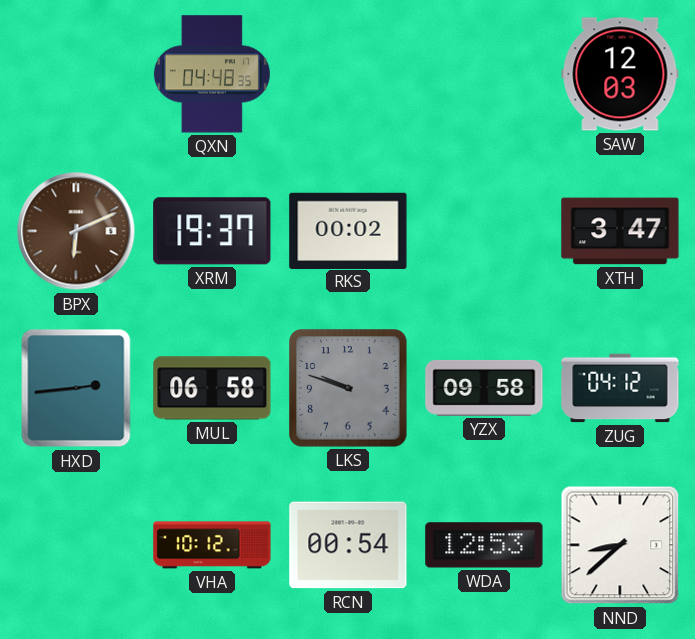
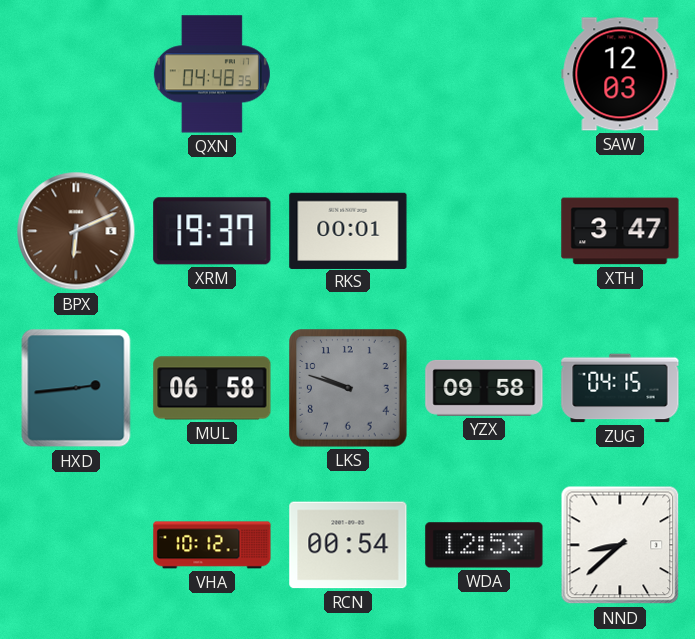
RKS: 00:02 -> 00:01 (348, 230)
ZUG: 04:12 -> 04:15 (620, 388)
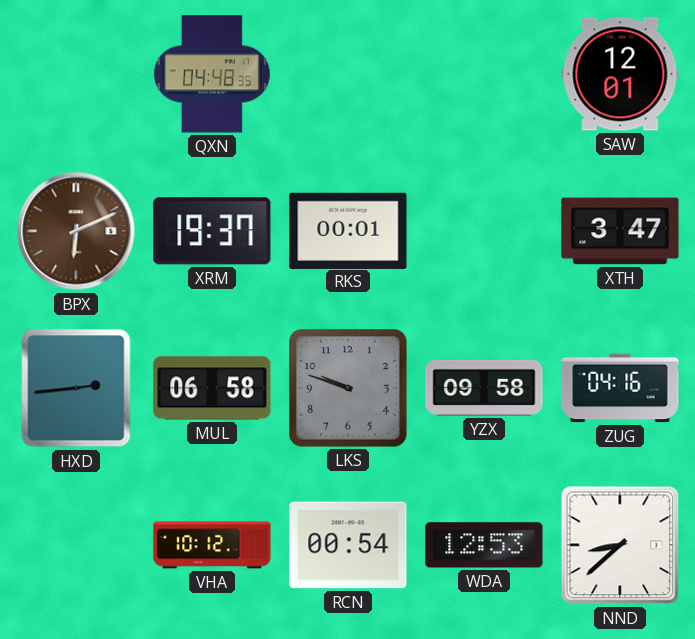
SAW: 12:03 -> 12:01 (620, 74)
ZUG: 04:15 -> 04:16 (620, 388)
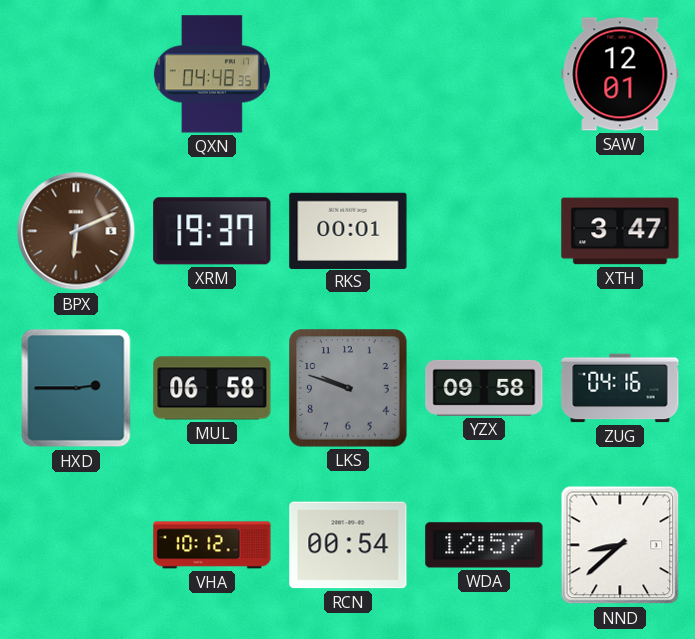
HXD: 2:44 -> 2:45 (76, 388)
WDA: 12:53 -> 12:57 (484, 545)
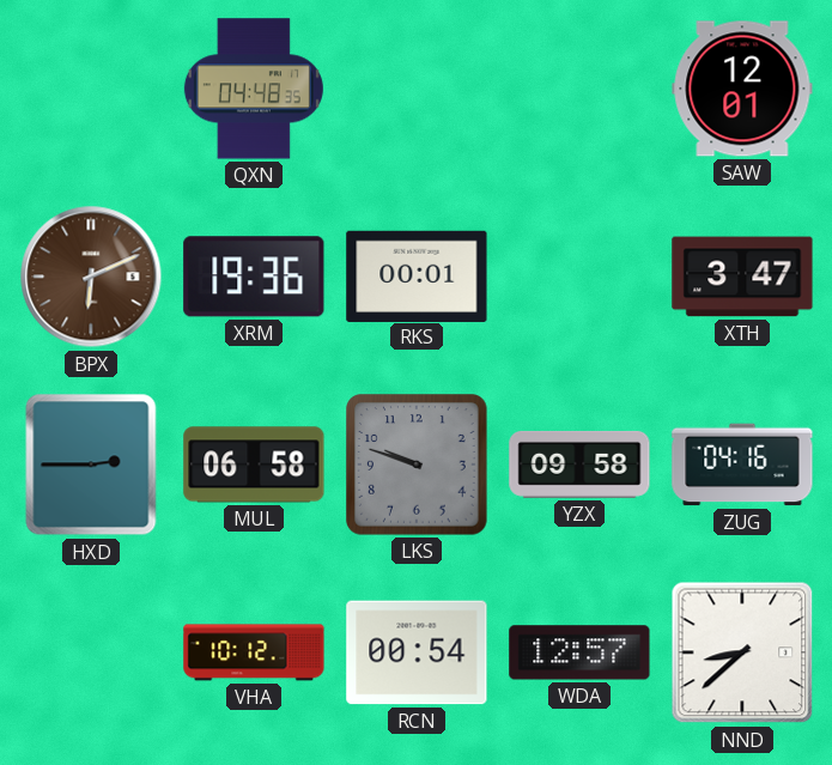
XRM: 19:37 -> 19:36 (254, 277)
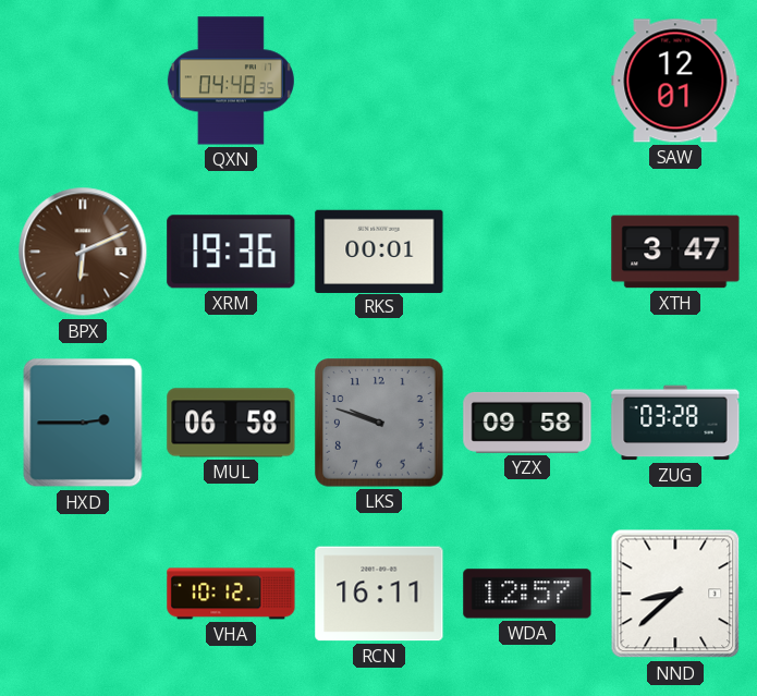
ZUG: 04:16 -> 03:28 (675, 423)
RCN: 00:54 -> 16:11 (379, 594)
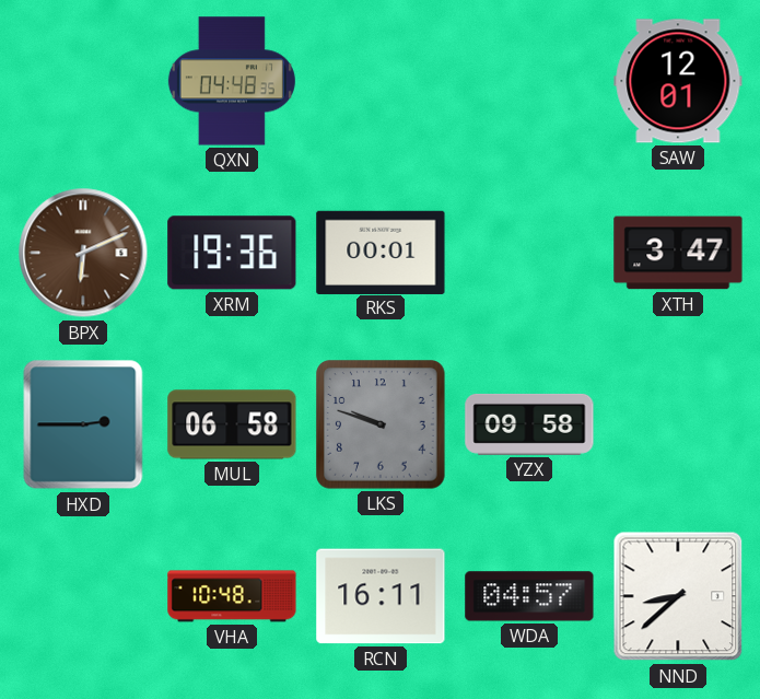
ZUG: 03:28 -> none (675, 423)
VHA: 10:12 -> 10:48 (232, 596)
WDA: 12:57 -> 04:57 (529, 596)
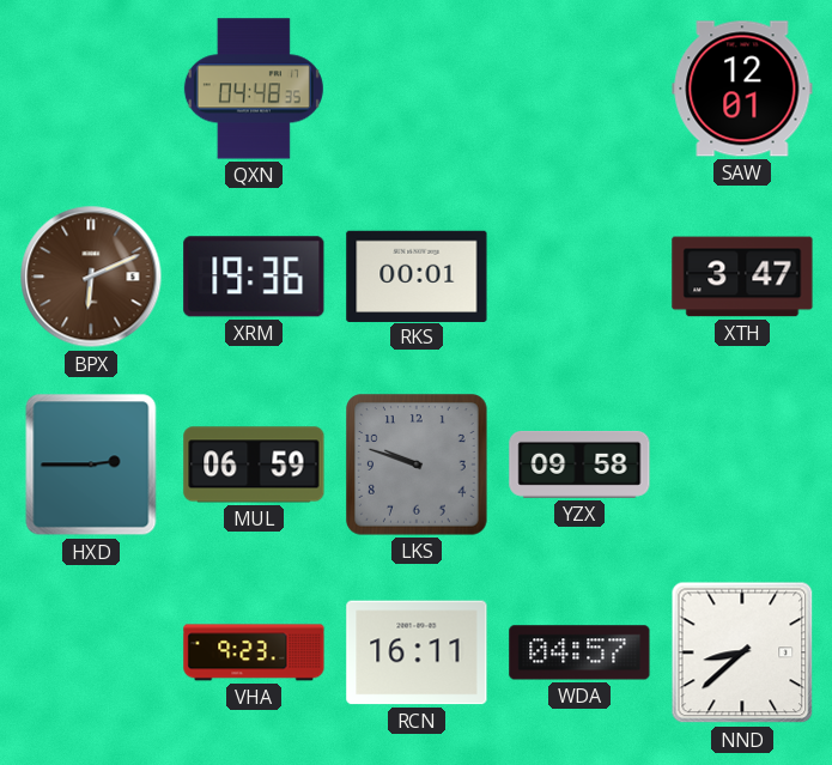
MUL: 06:58 -> 06:59 (254, 465)
VHA: 10:48 -> 9:23 (254, 652)
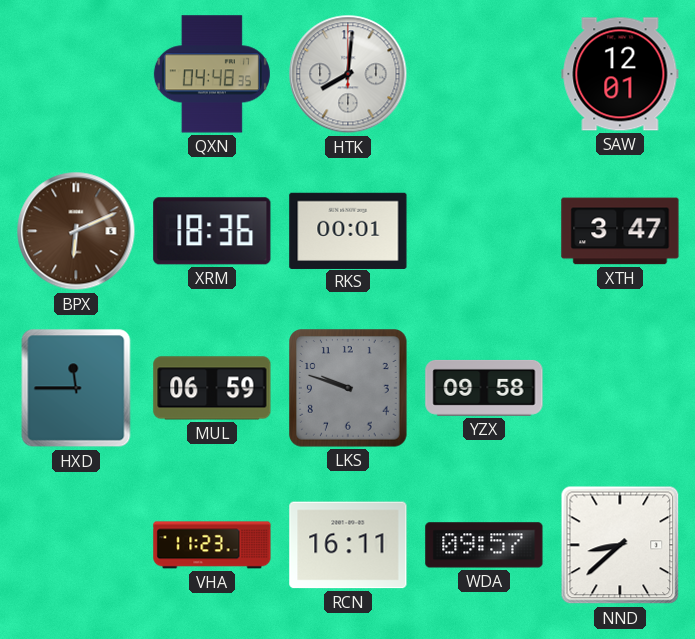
HTK: none -> 8:01 (348, 74)
XRM: 19:36 -> 18:36 (212, 231)
HXD: 2:45 -> 11:45 (76, 388)
VHA: 9:23 -> 11:23 (212, 545)
WDA: 04:57 -> 09:57 (484, 545)
